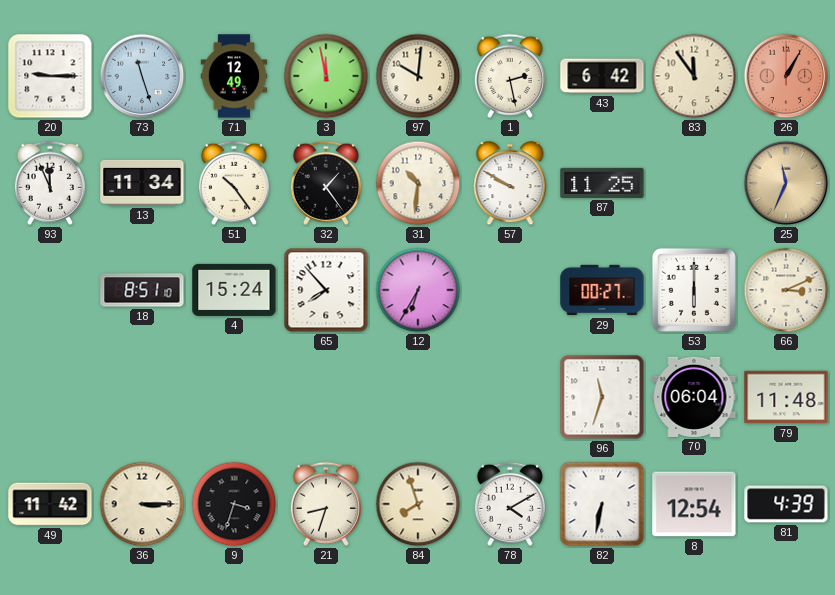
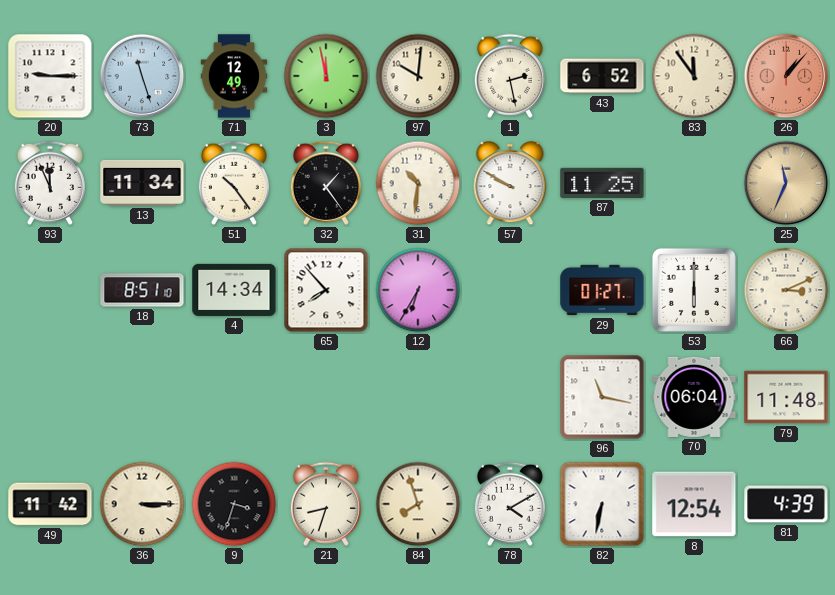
43: 6:42 -> 6:52 (602, 76)
26: 1:05 -> 1:07 (786, 76)
4: 15:24 -> 14:34 (234, 290)
29: 00:27 -> 01:27 (602, 290)
96: 11:33 -> 11:17 (602, 397)
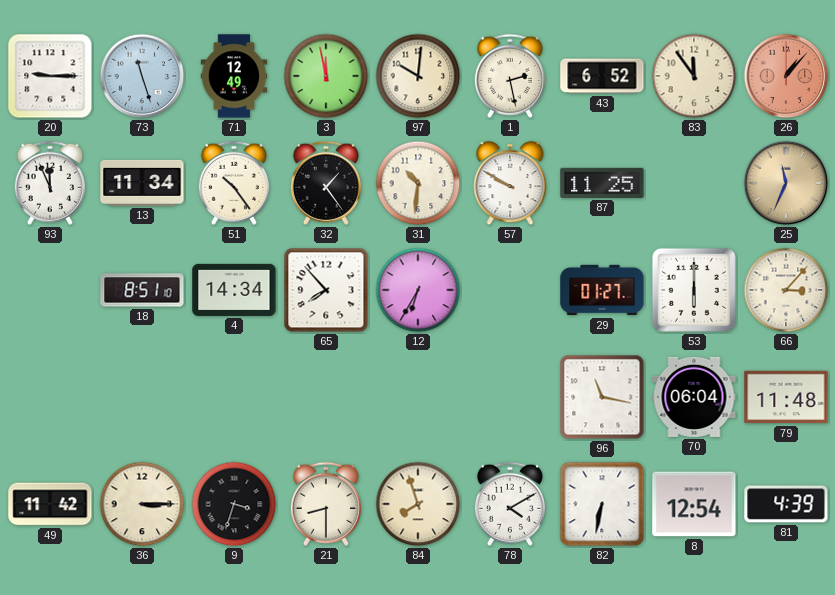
66: 3:11 -> 3:07 (786, 290)
21: 8:33 -> 8:30 (326, 504)
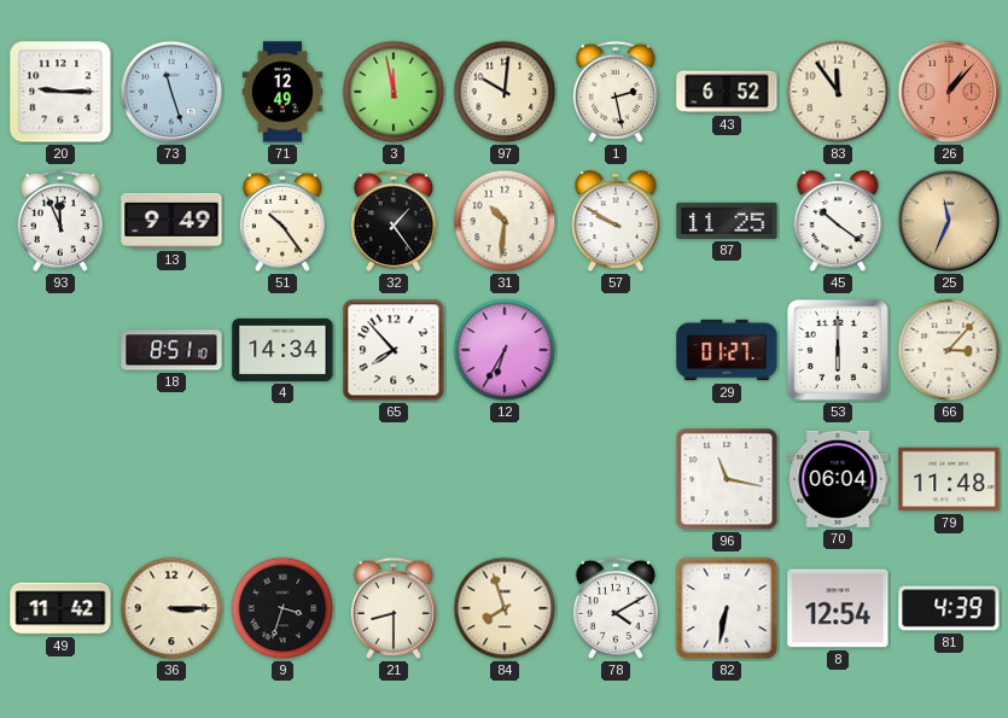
13: 11:34 -> 9:49 (171, 221)
45: none -> 10:21 (838, 222)
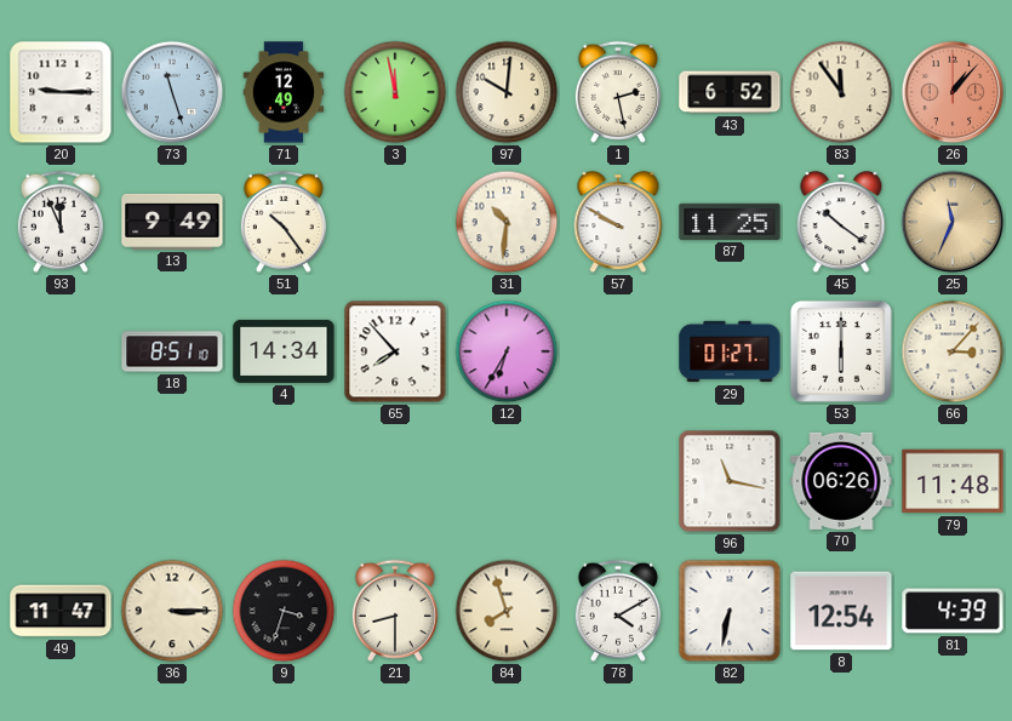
32: 1:24 -> none (394, 221)
70: 06:04 -> 06:26 (841, 481)
49: 11:42 -> 11:47 (61, 611)
